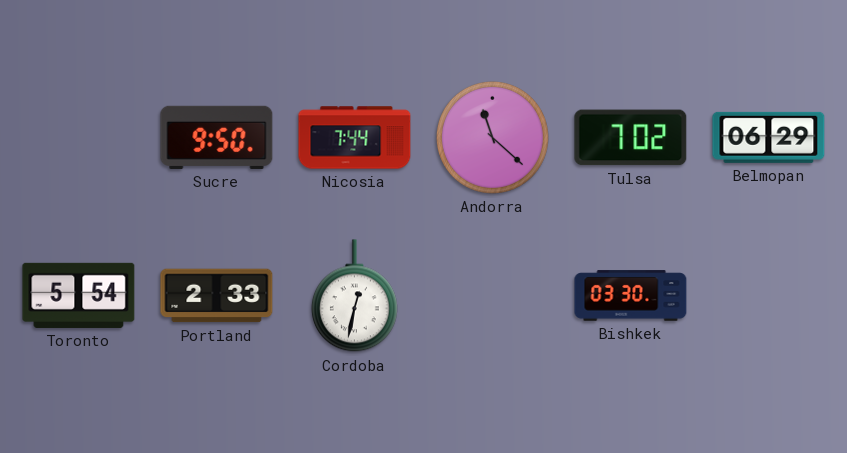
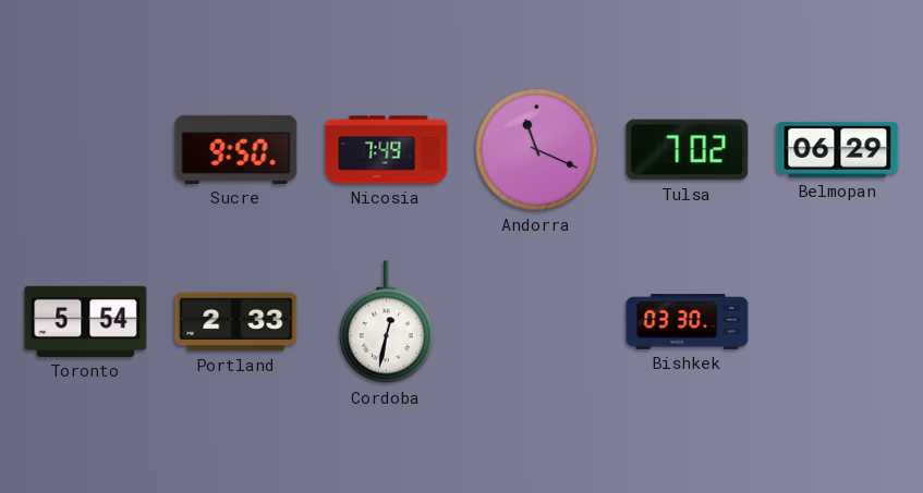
Nicosia: 7:44 -> 7:49 (387, 150)
Andorra: 11:22 -> 11:19 (536, 149)
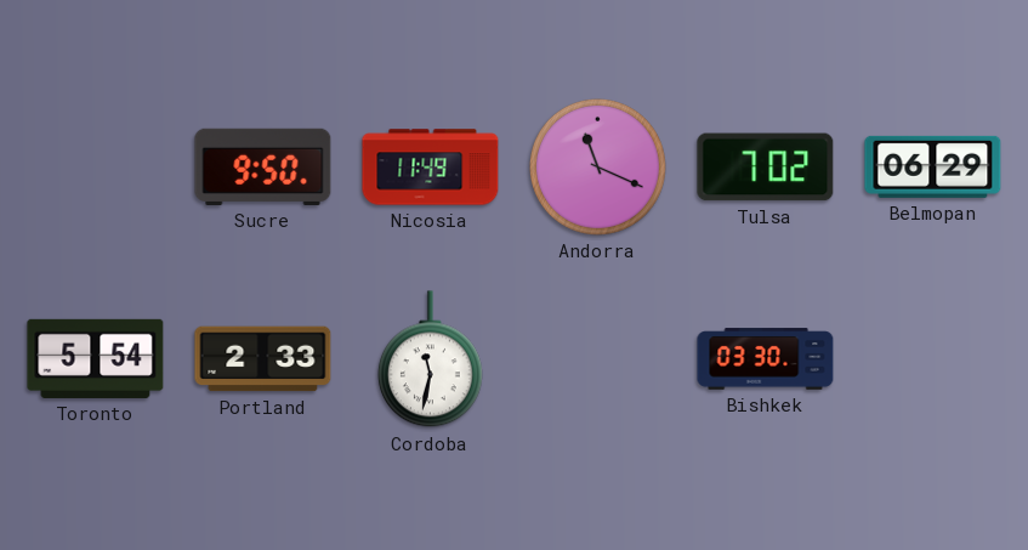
Nicosia: 7:49 -> 11:49 (431, 168)
Cordoba: 12:32 -> 11:32 (430, 359)
